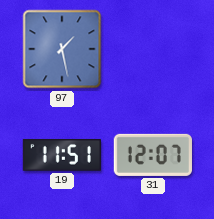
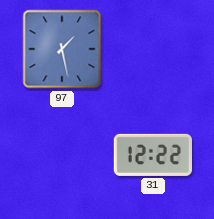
19: 11:51 -> none (62, 155)
31: 12:07 -> 12:22 (153, 155)
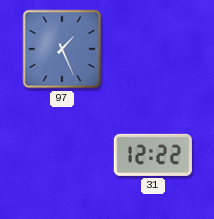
97: 1:28 -> 1:26 (62, 49)
